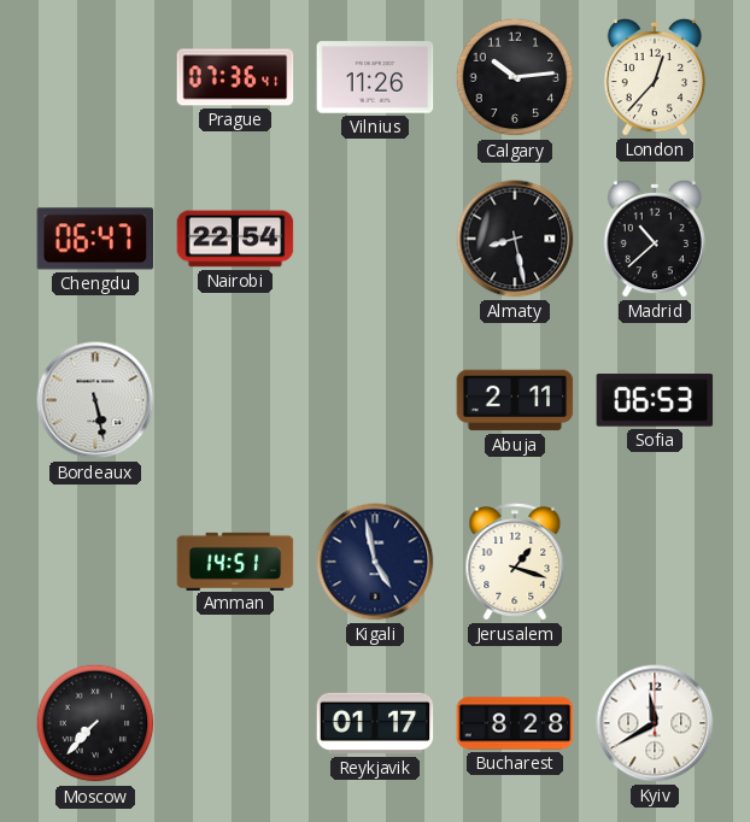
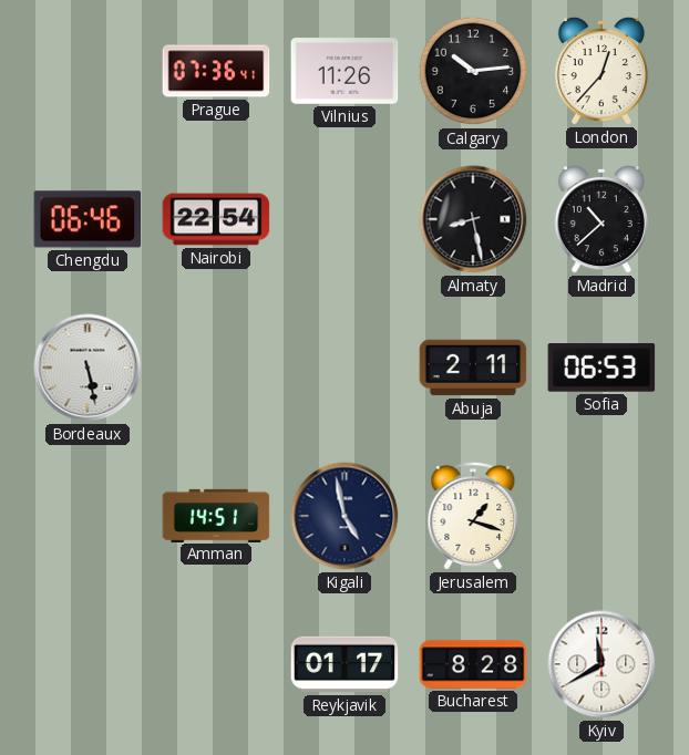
Chengdu: 06:47 -> 06:46 (88, 219)
Moscow: 7:37 -> none (95, 723)
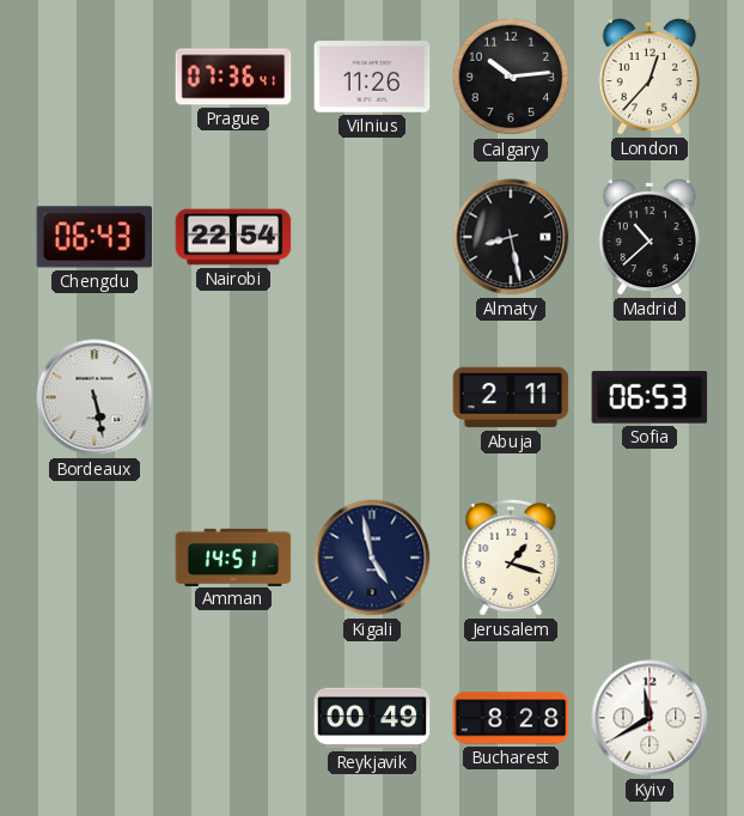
Chengdu: 06:46 -> 06:43 (94, 237)
Reykjavik: 01:17 -> 00:49 (372, 718)
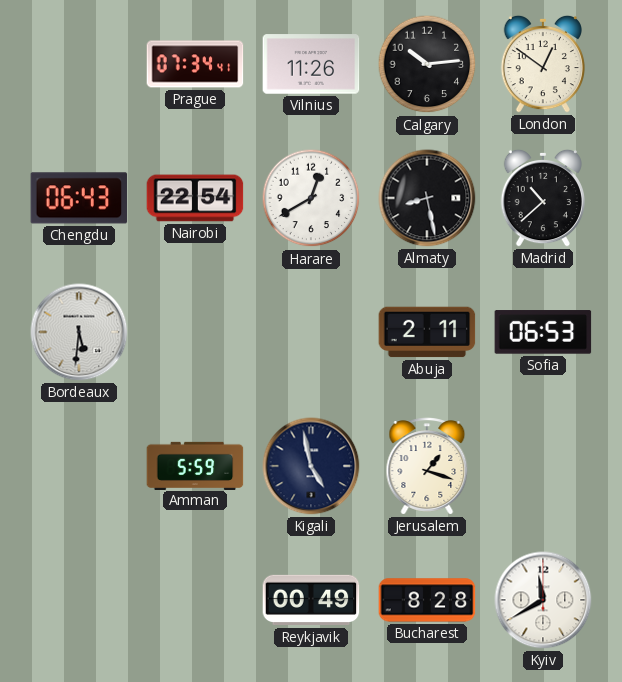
Prague: 07:36 -> 07:34 (195, 64)
London: 12:37 -> 12:51 (543, 64)
Harare: none -> 12:40 (311, 198)
Bordeaux: 5:28 -> 5:31 (79, 332)
Amman: 14:51 -> 5:59 (195, 465)
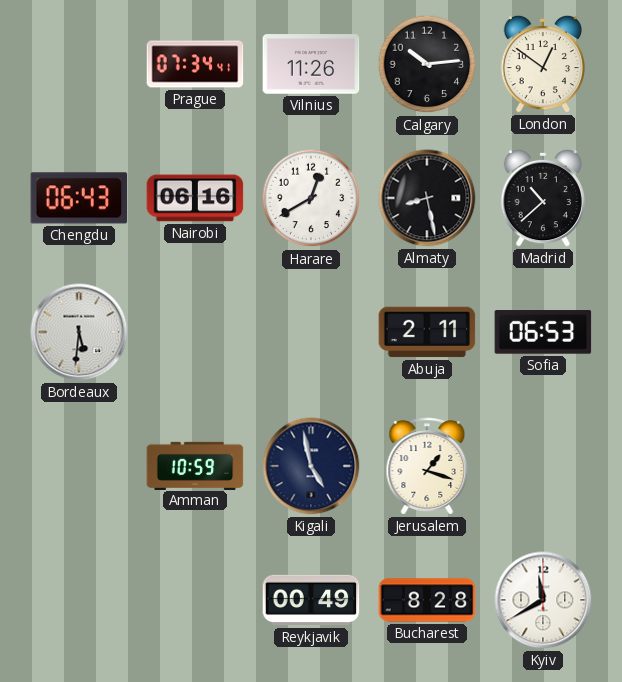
Nairobi: 22:54 -> 06:16 (195, 198)
Amman: 5:59 -> 10:59 (195, 465)
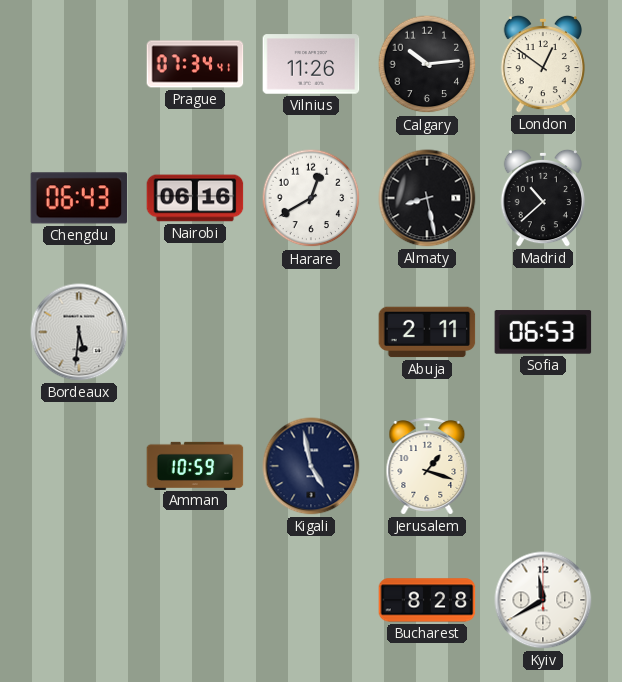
Reykjavik: 00:49 -> none (311, 600)
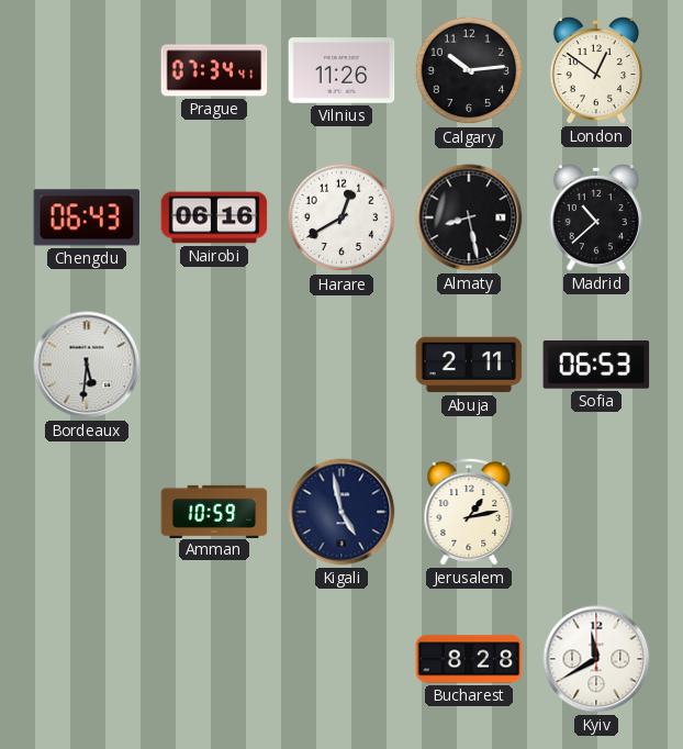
Jerusalem: 1:18 -> 1:13 (469, 512)
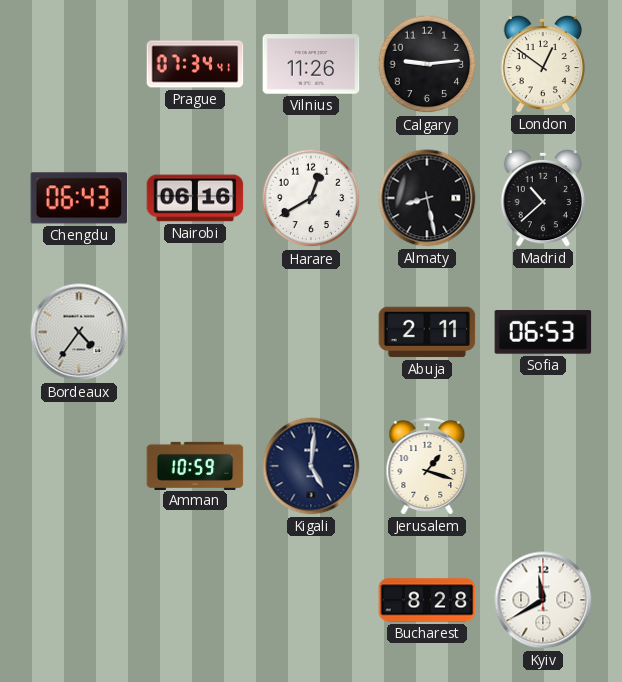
Calgary: 10:14 -> 9:14 (427, 64)
Bordeaux: 5:31 -> 4:36 (79, 332)
Kigali: 4:58 -> 5:01 (311, 466)
Jerusalem: 1:13 -> 1:18 (427, 466)
